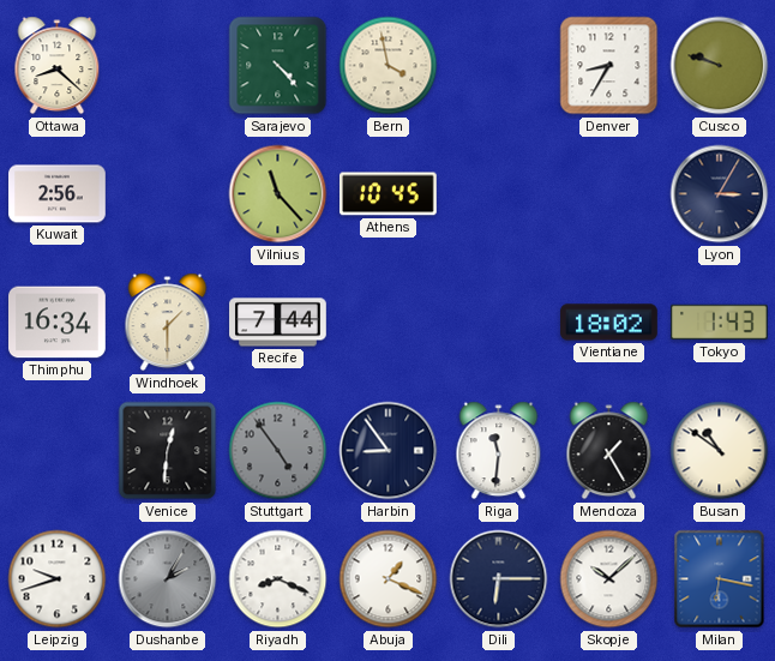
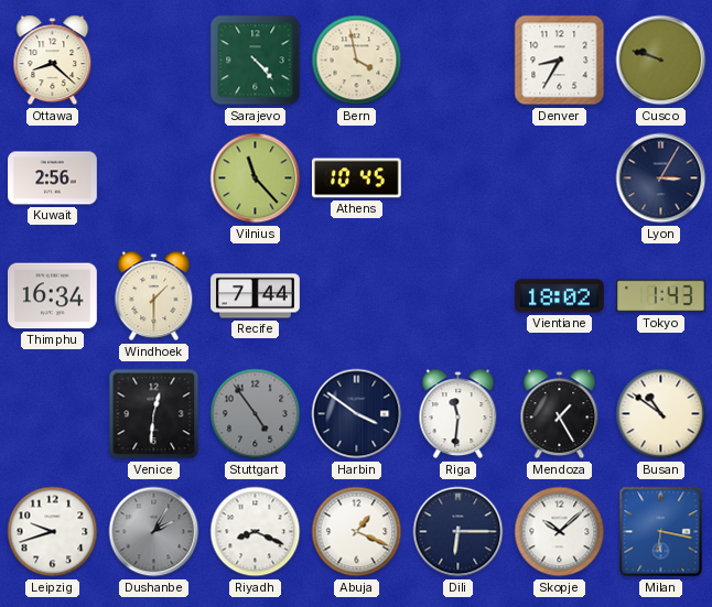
Harbin: 8:54 -> 3:51 (357, 414)
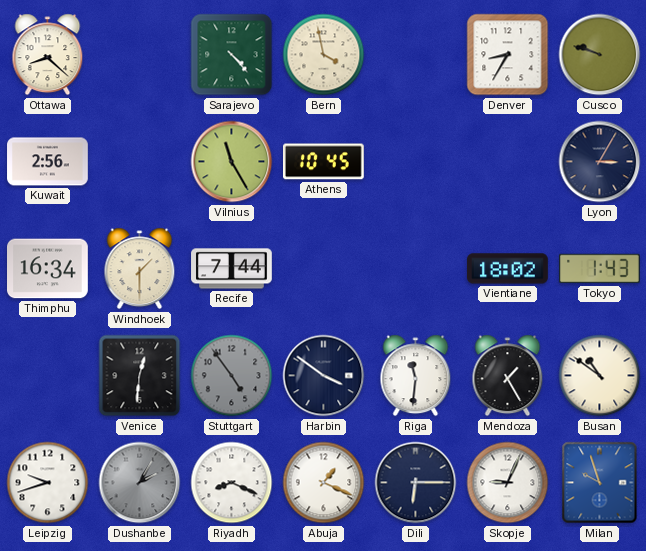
Vilnius: 11:23 -> 11:25 (232, 162)
Skopje: 10:08 -> 9:04 (508, 483)
Milan: 6:17 -> 9:57 (600, 483)
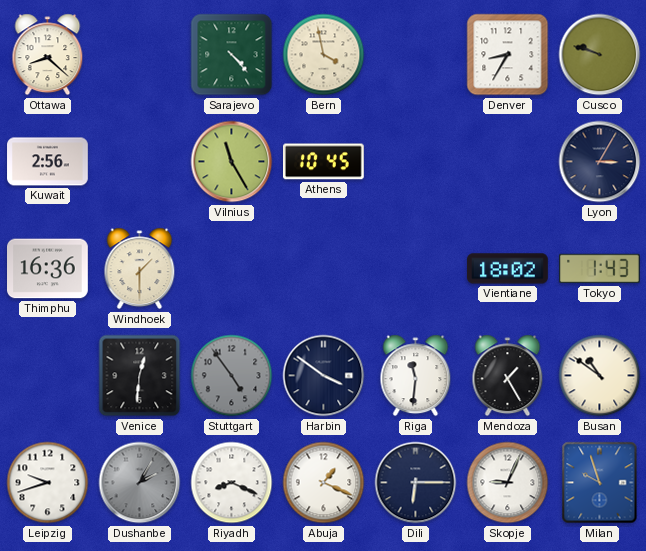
Thimphu: 16:34 -> 16:36 (48, 269)
Recife: 7:44 -> none (232, 269)
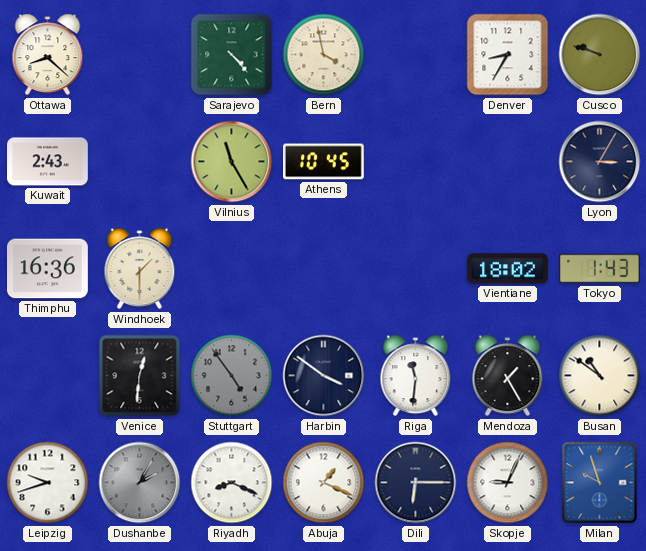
Kuwait: 2:56 -> 2:43 (48, 162)
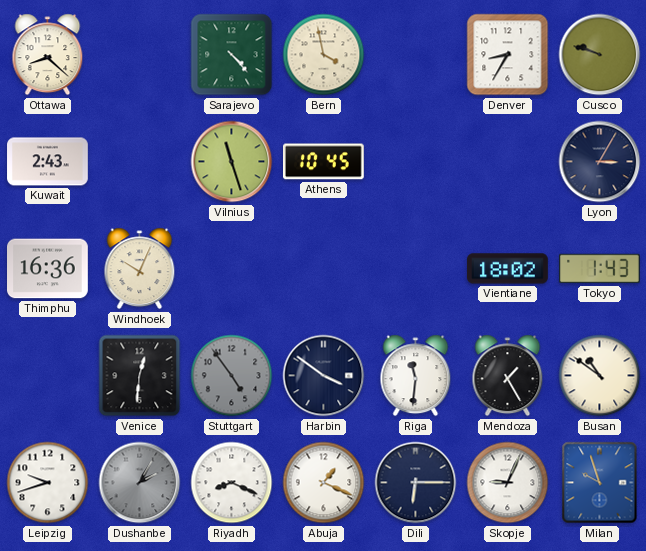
Vilnius: 11:25 -> 11:27 (232, 162)
Windhoek: 1:30 -> 10:04 (140, 269)
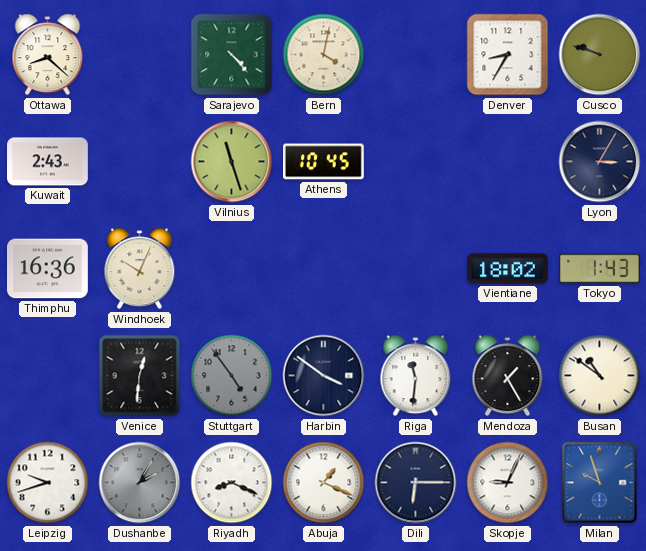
Bern: 3:58 -> 4:02 (324, 55)
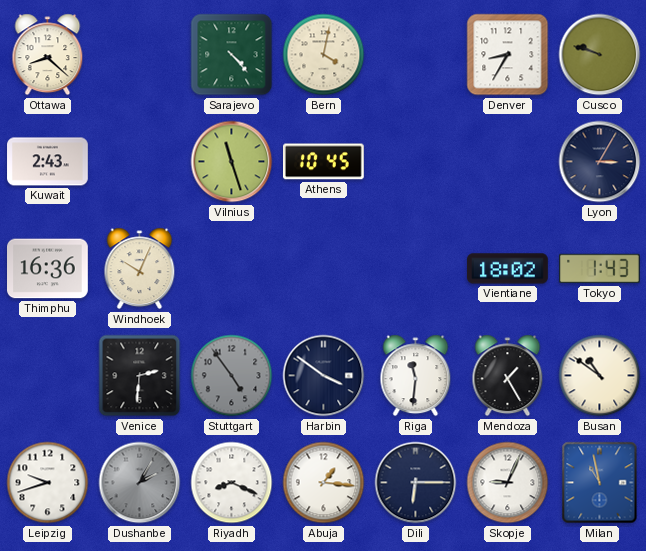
Venice: 12:31 -> 2:31 (140, 376)
Abuja: 1:19 -> 1:16 (324, 483)
Milan: 9:57 -> 10:58 (600, 483)
